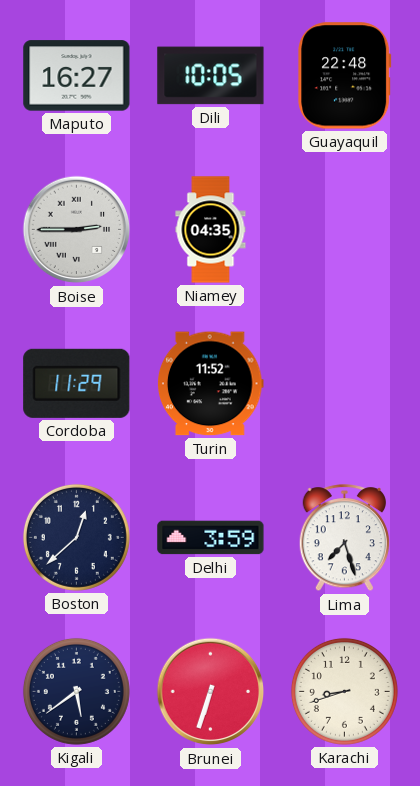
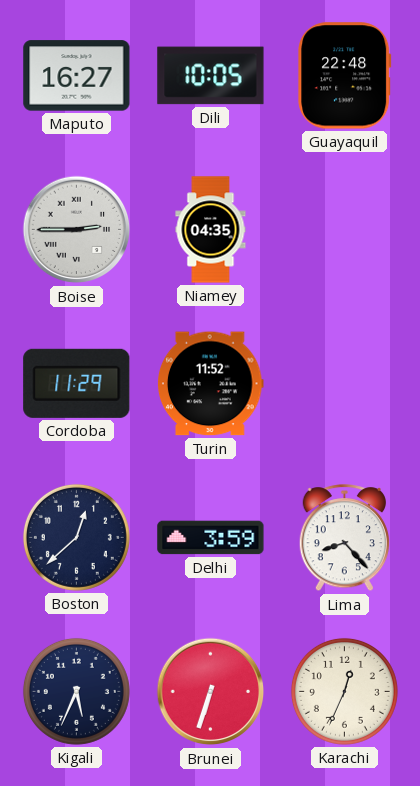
Lima: 7:27 -> 8:23 (344, 538)
Kigali: 5:39 -> 5:34 (76, 691)
Karachi: 8:42 -> 12:34 (344, 691)
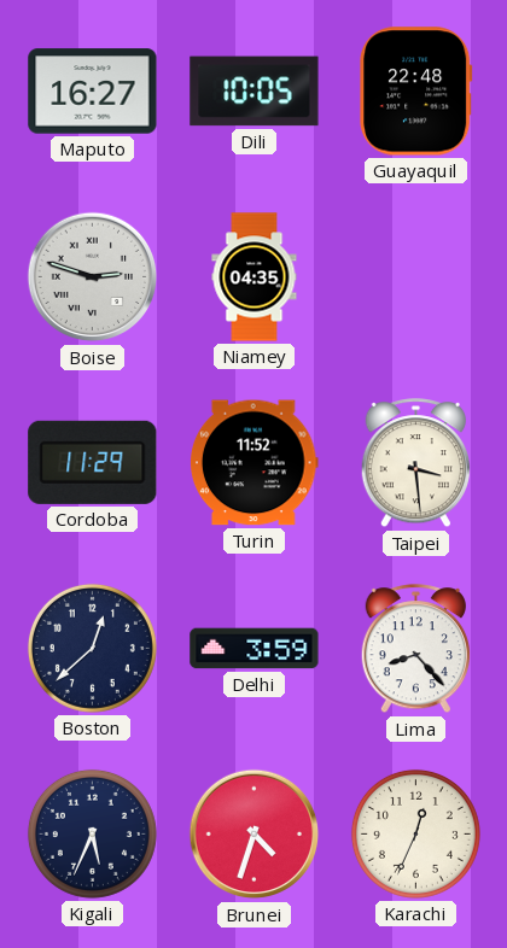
Boise: 2:45 -> 2:48 (93, 277)
Taipei: none -> 3:29 (415, 463)
Brunei: 6:33 -> 4:33 (255, 835)
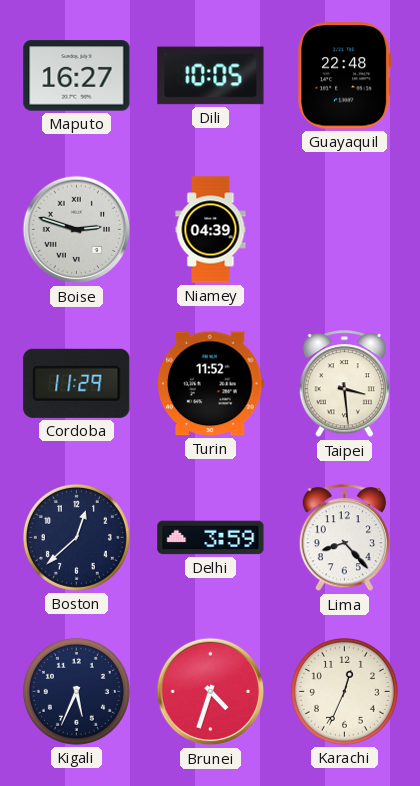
Niamey: 04:35 -> 04:39 (211, 230)
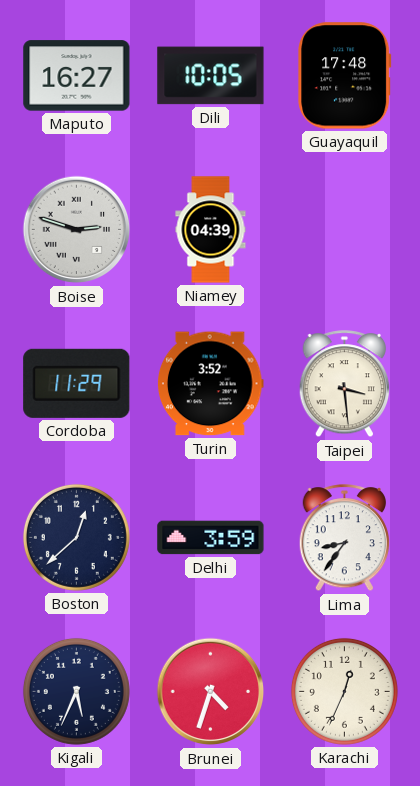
Guayaquil: 22:48 -> 17:48 (345, 76)
Turin: 11:52 -> 3:52 (211, 384)
Lima: 8:23 -> 8:36 (344, 538)
